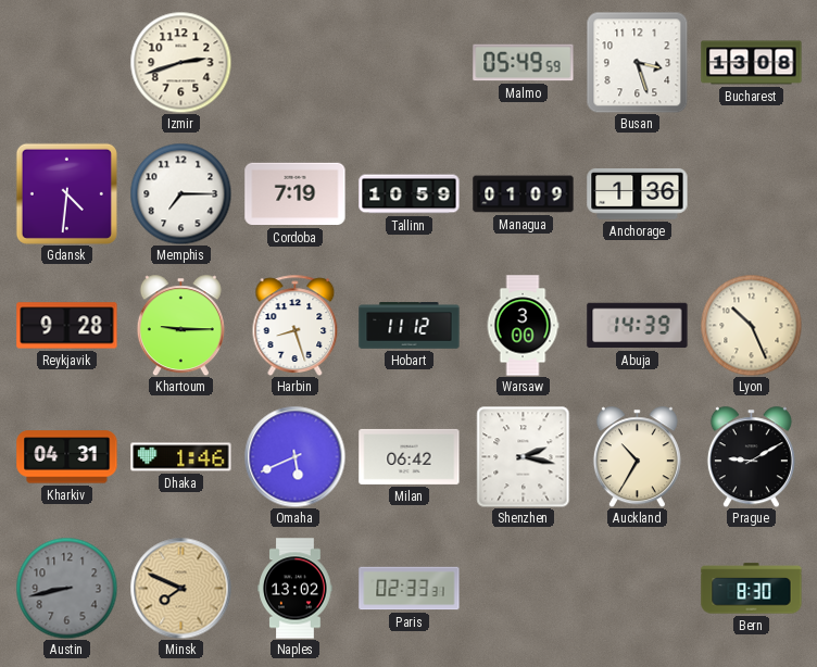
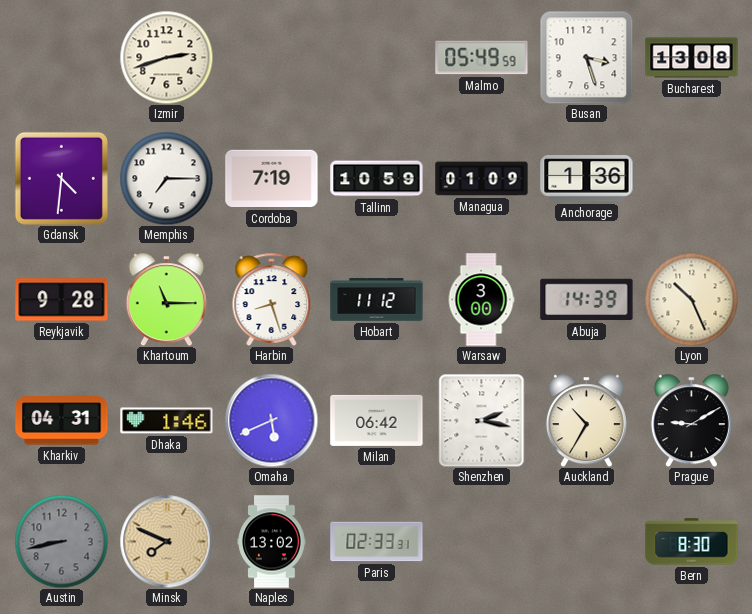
Khartoum: 9:15 -> 11:15 (166, 299)
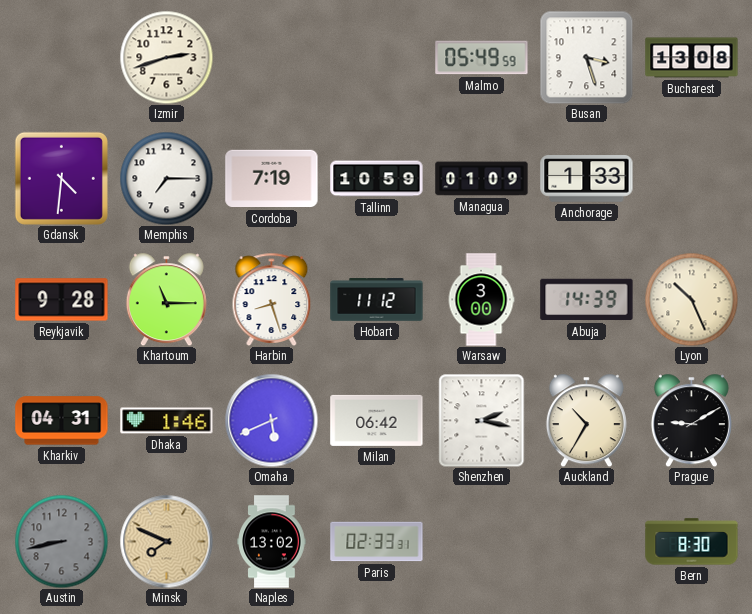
Anchorage: 1:36 -> 1:33 (587, 179)
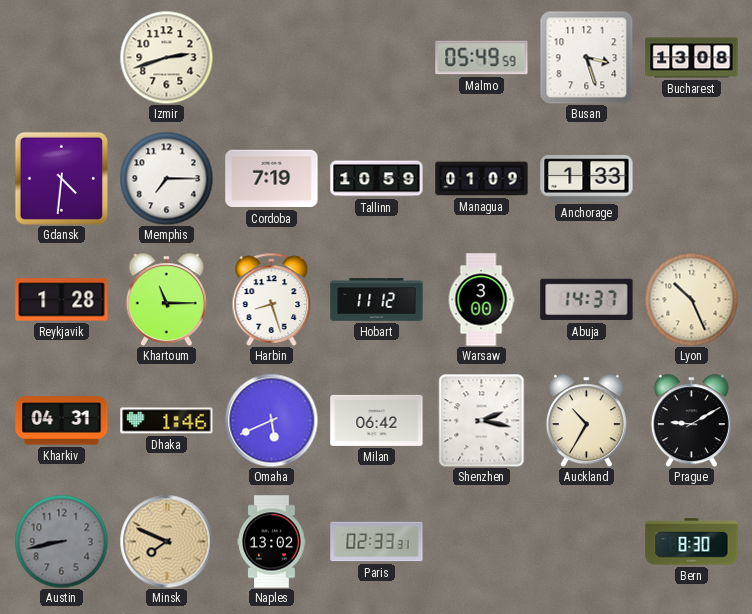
Reykjavik: 9:28 -> 1:28 (62, 300)
Abuja: 14:39 -> 14:37 (587, 300)
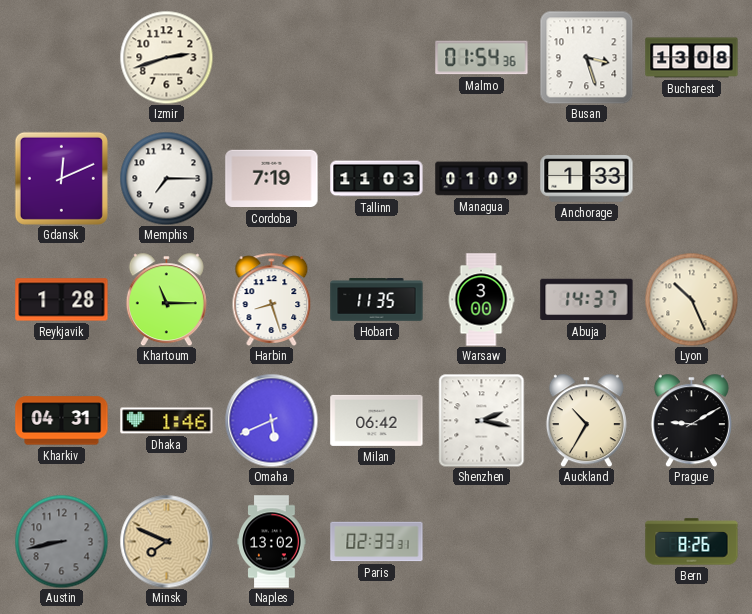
Malmo: 05:49 -> 01:54 (482, 58)
Gdansk: 4:31 -> 12:11 (61, 178)
Tallinn: 10:59 -> 11:03 (377, 179)
Hobart: 11:12 -> 11:35 (377, 300)
Bern: 8:30 -> 8:26 (692, 542)
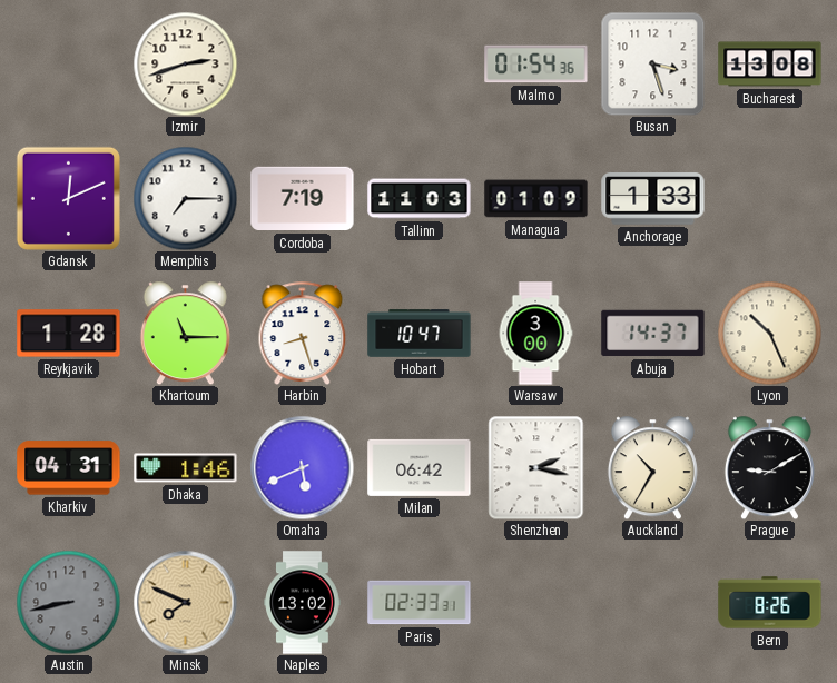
Hobart: 11:35 -> 10:47 (420, 334)
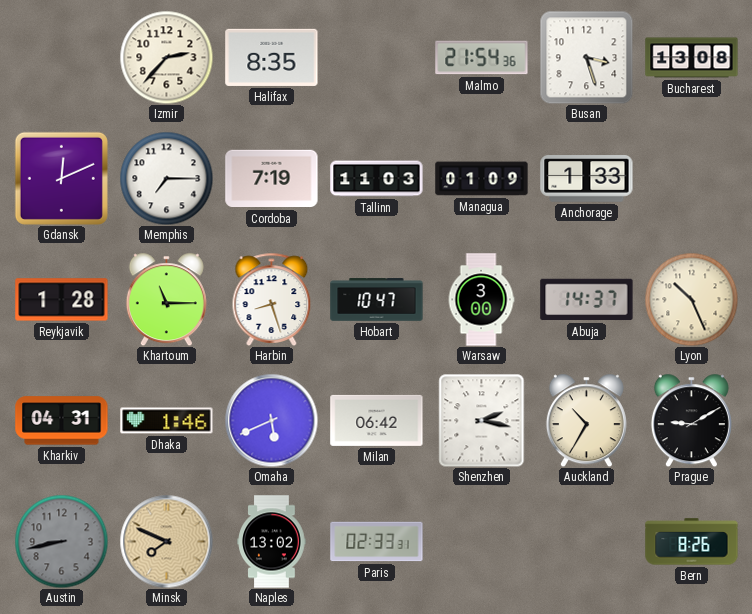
Izmir: 2:42 -> 2:37 (166, 57)
Halifax: none -> 8:35 (272, 57)
Malmo: 01:54 -> 21:54 (482, 58)
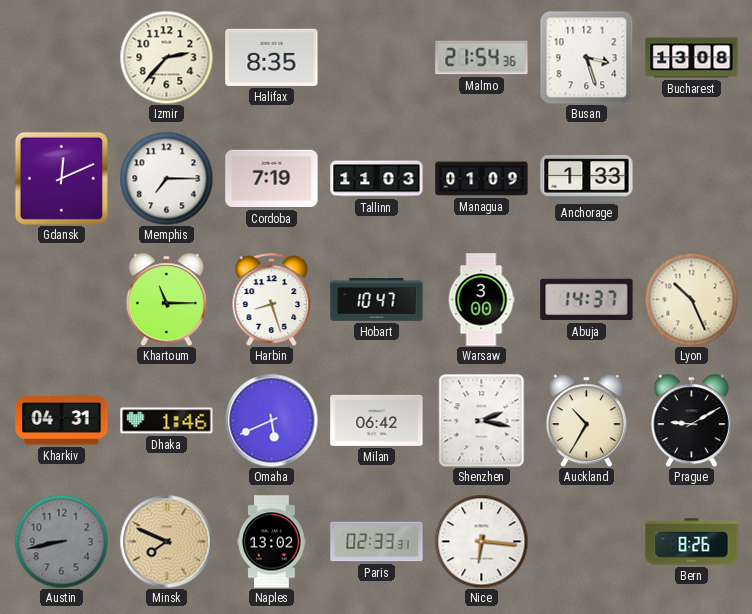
Reykjavik: 1:28 -> none (62, 300)
Nice: none -> 6:16 (481, 541)
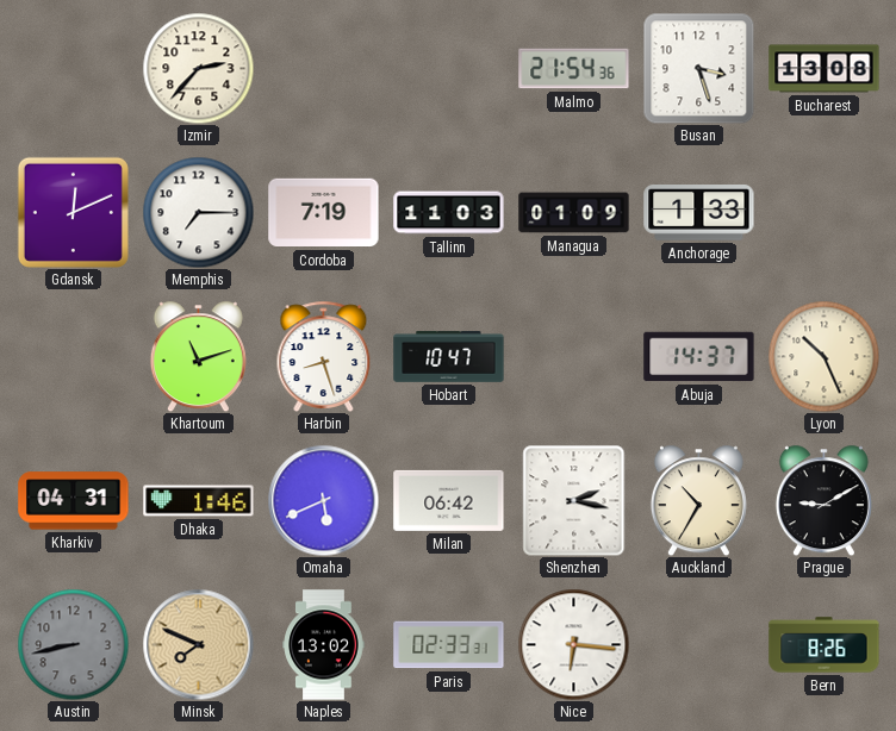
Halifax: 8:35 -> none (272, 57)
Khartoum: 11:15 -> 11:12 (198, 356)
Warsaw: 3:00 -> none (481, 300)
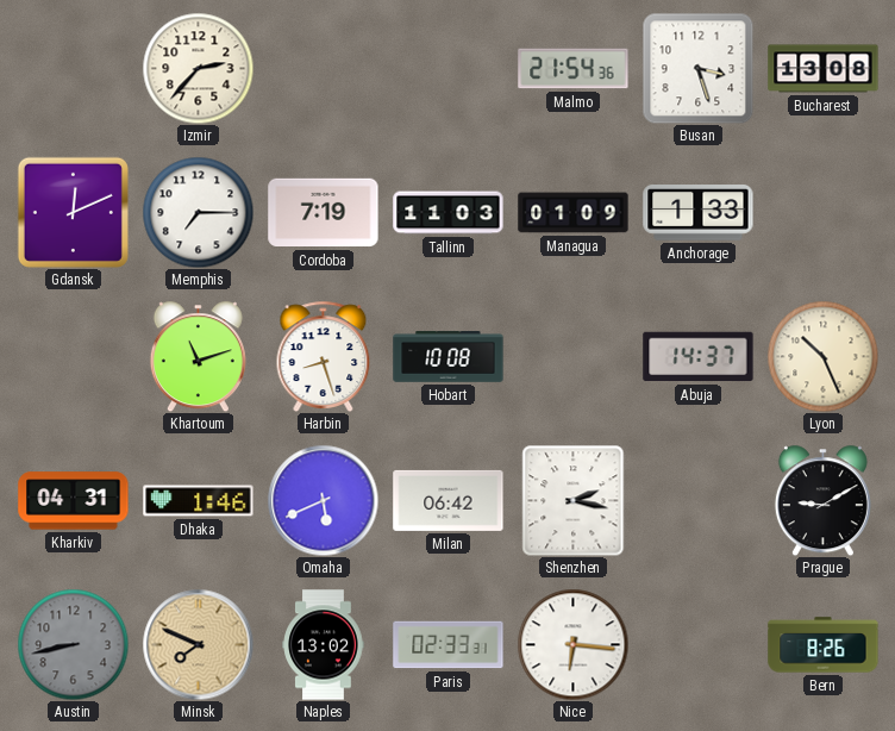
Hobart: 10:47 -> 10:08 (449, 357)
Auckland: 10:35 -> none (698, 500)
